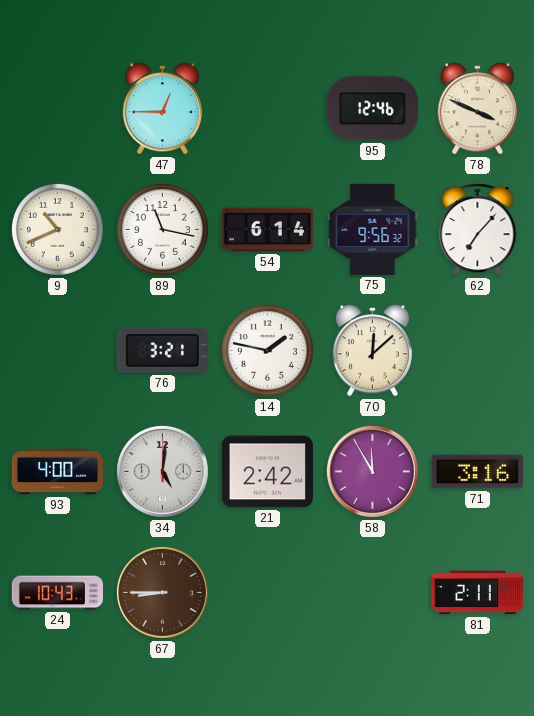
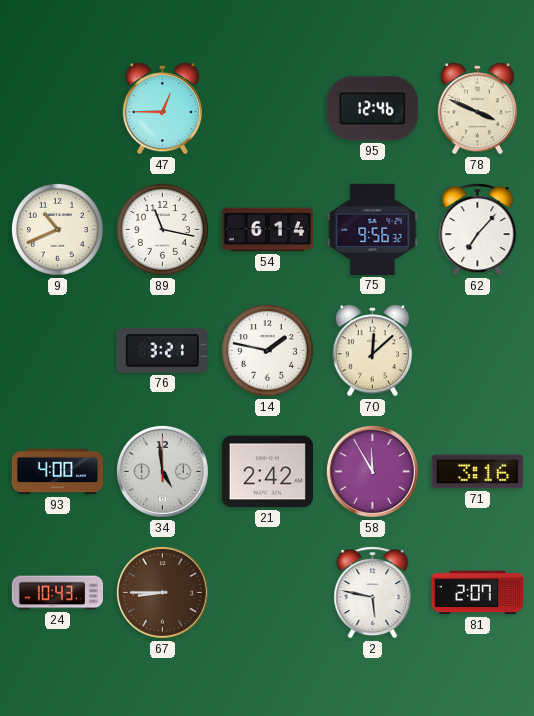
34: 5:01 -> 4:59 (162, 471)
2: none -> 5:47 (373, 593)
81: 2:11 -> 2:07 (477, 593)
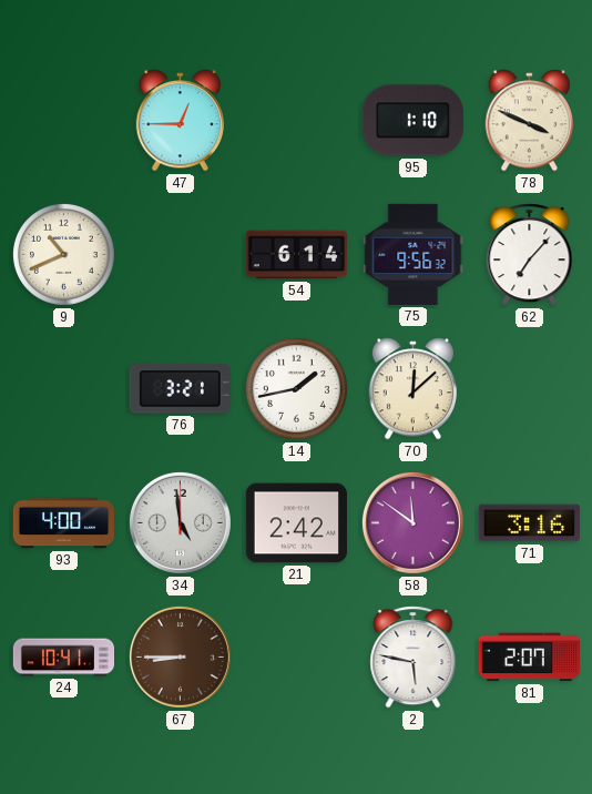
95: 12:46 -> 1:10 (412, 121)
89: 11:17 -> none (162, 229)
14: 1:47 -> 1:43 (296, 388)
58: 11:55 -> 11:51 (412, 522)
24: 10:43 -> 10:41 (64, 658)
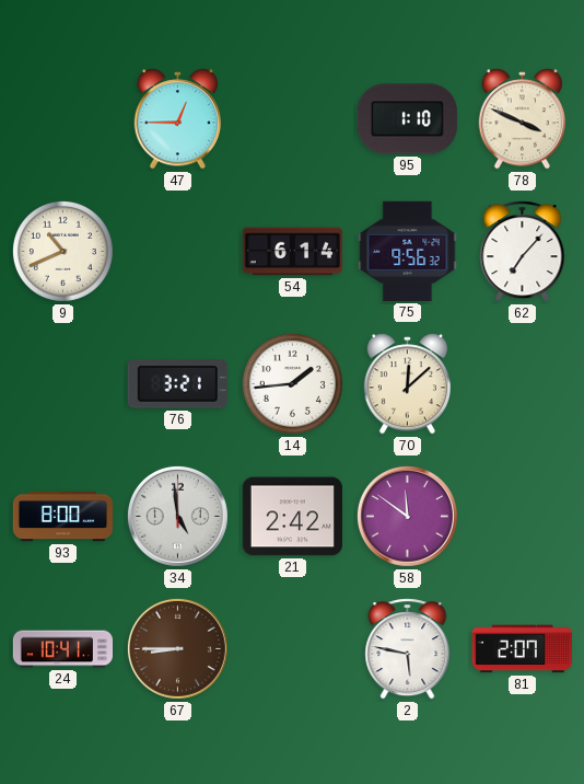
14: 1:43 -> 1:44 (292, 383)
93: 4:00 -> 8:00 (62, 517)
71: 3:16 -> none (529, 523)
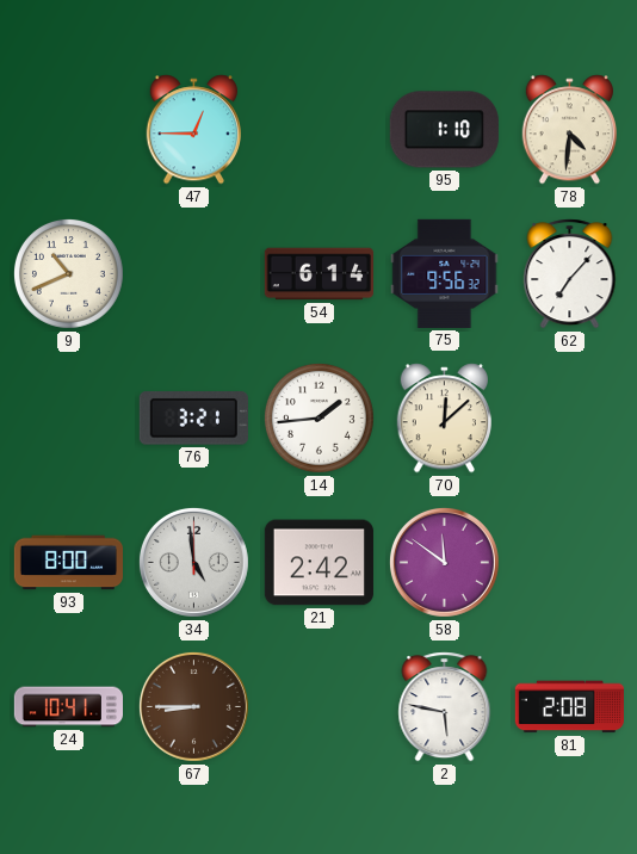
78: 3:49 -> 4:31 (569, 130)
81: 2:07 -> 2:08 (569, 707)
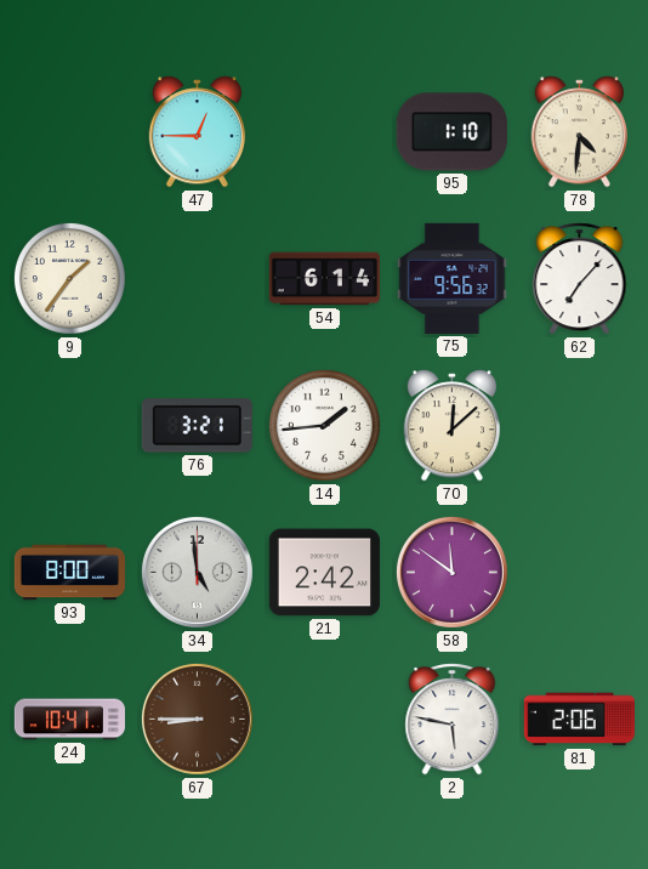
9: 10:41 -> 1:36 (69, 278)
81: 2:08 -> 2:06 (579, 720)
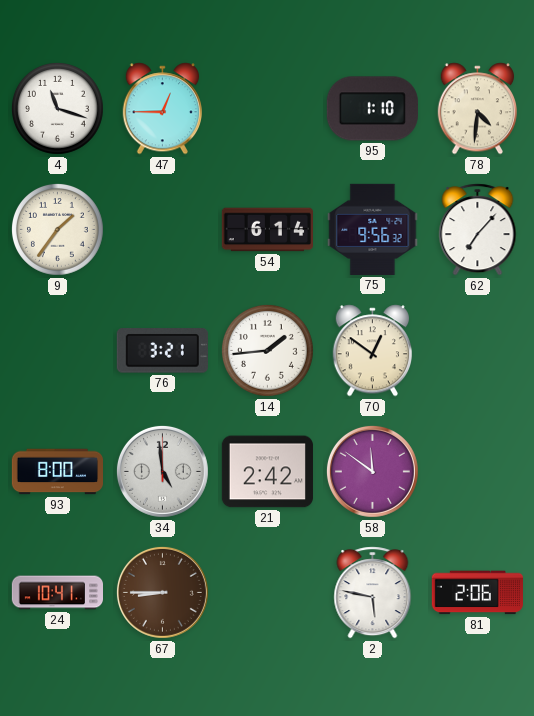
4: none -> 11:18 (57, 108)
70: 12:08 -> 12:51 (372, 351)
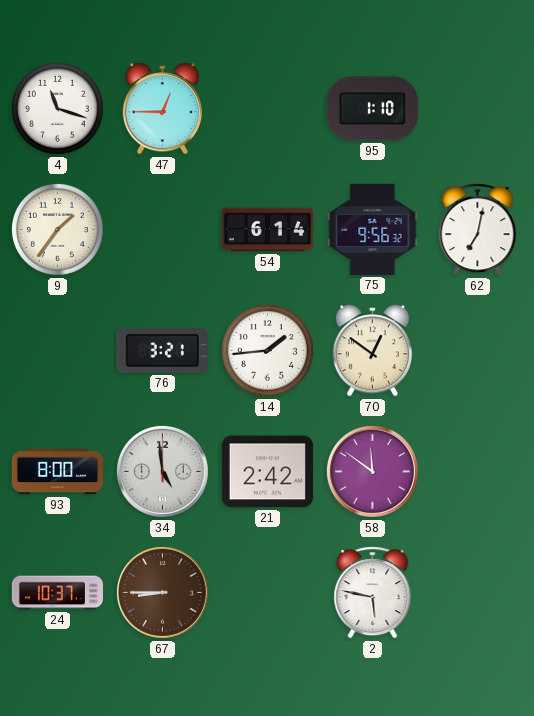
78: 4:31 -> none (477, 109)
62: 7:07 -> 7:02 (478, 230)
24: 10:41 -> 10:37 (58, 593)
81: 2:06 -> none (477, 593)
